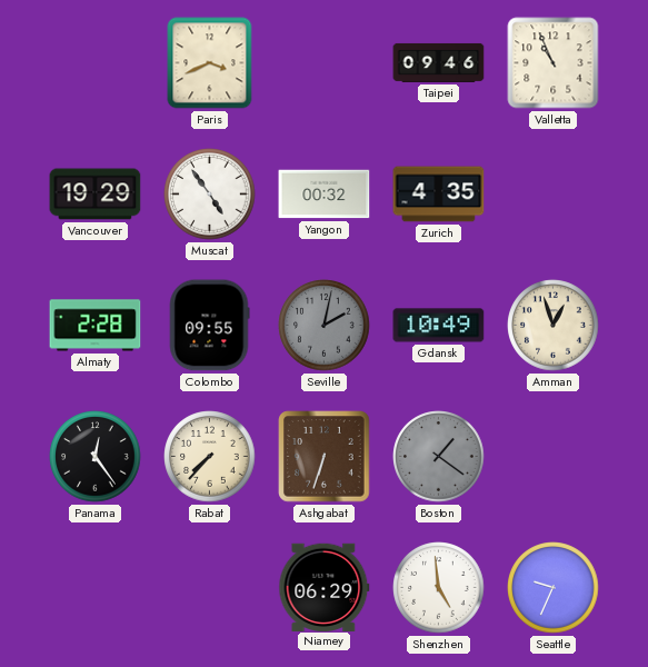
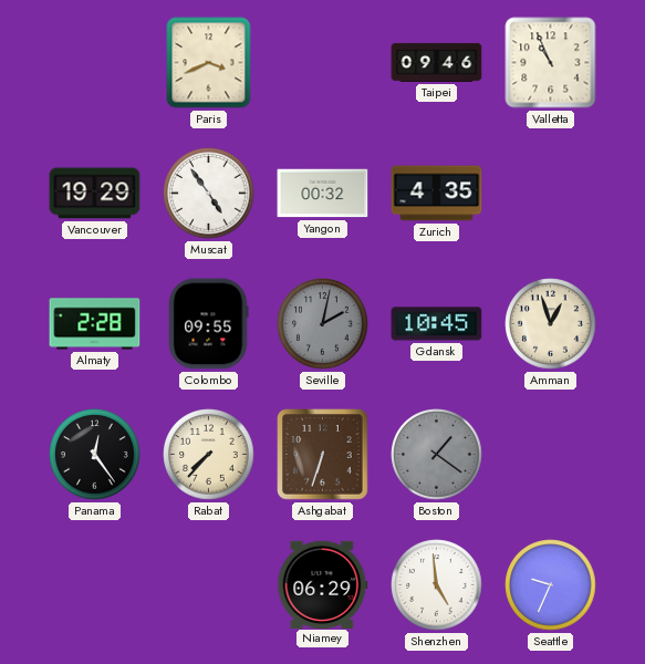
Gdansk: 10:49 -> 10:45 (437, 324)
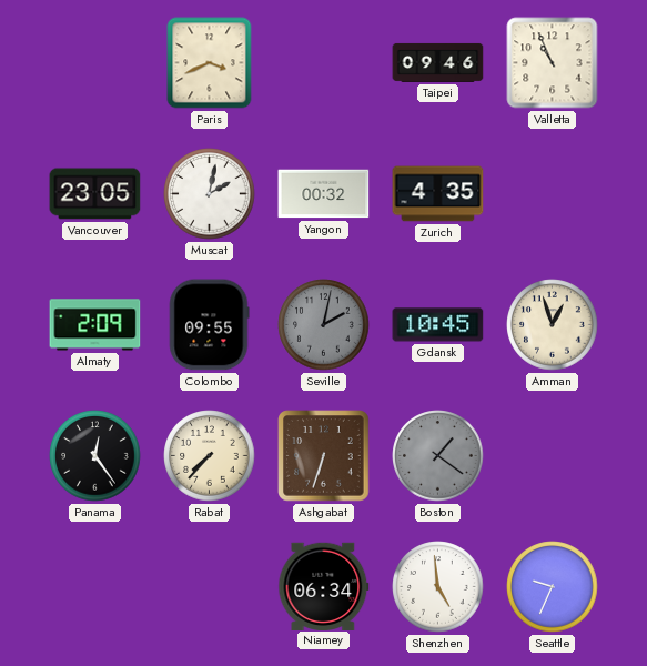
Vancouver: 19:29 -> 23:05 (95, 194)
Muscat: 4:54 -> 2:02 (210, 194)
Almaty: 2:28 -> 2:09 (95, 325)
Niamey: 06:29 -> 06:34 (324, 586)
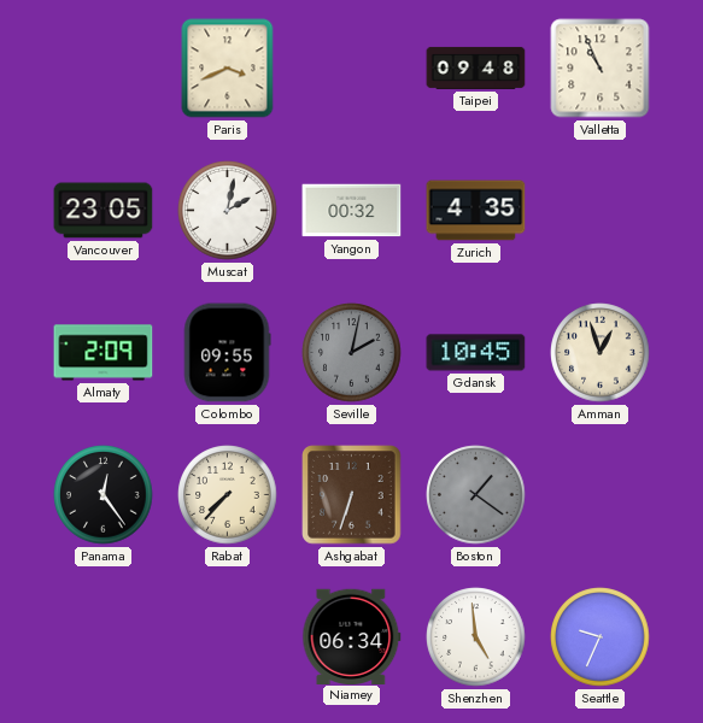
Taipei: 09:46 -> 09:48 (476, 67)
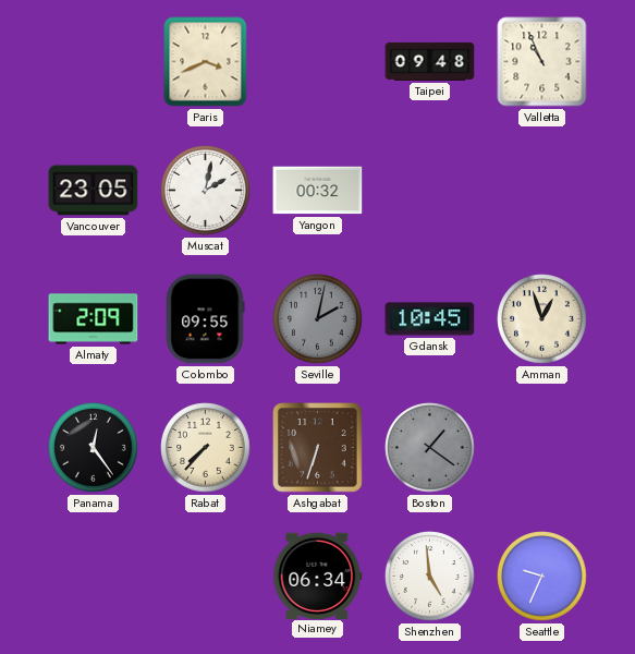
Zurich: 4:35 -> none (476, 211)
